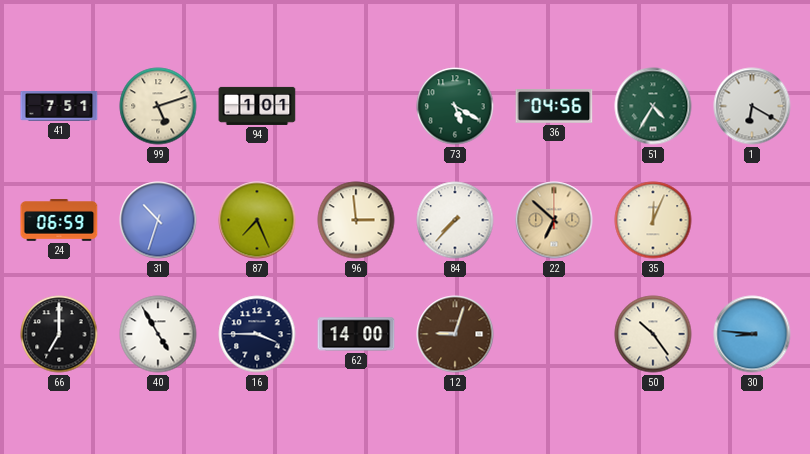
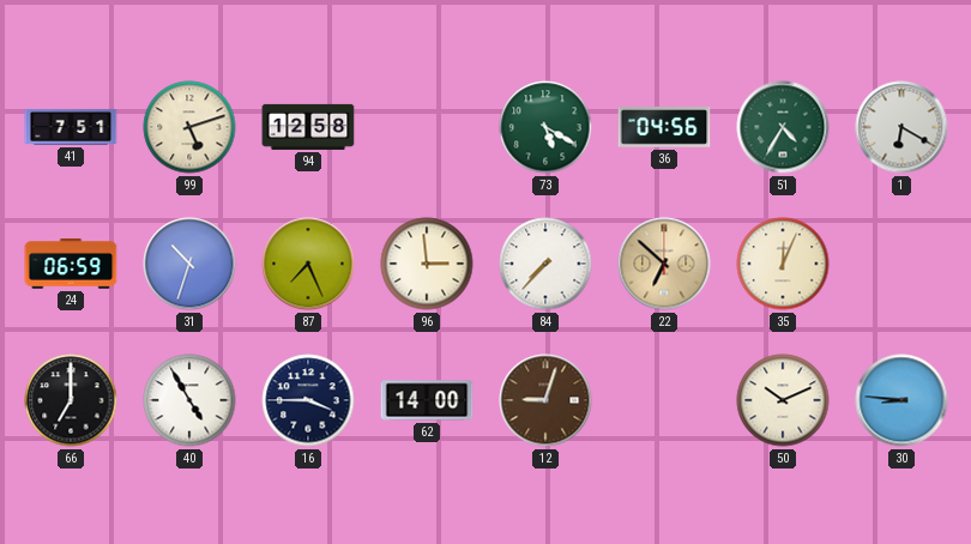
94: 1:01 -> 12:58 (308, 127)
50: 10:24 -> 10:11 (783, 400)
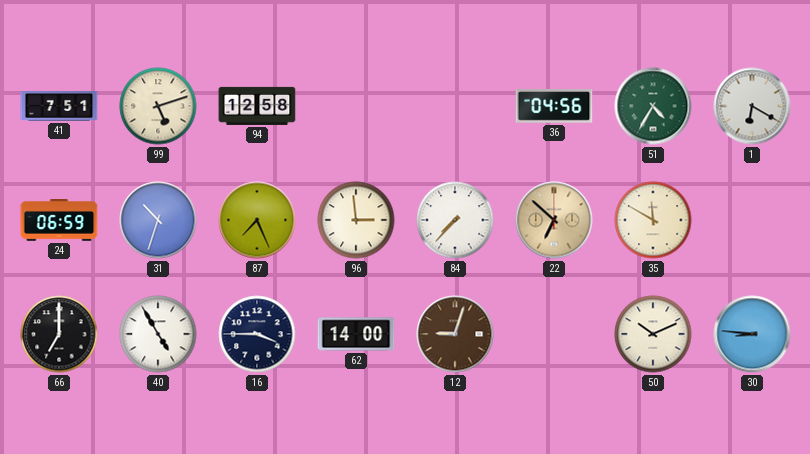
73: 5:20 -> none (545, 127)
35: 12:04 -> 11:50 (653, 220)
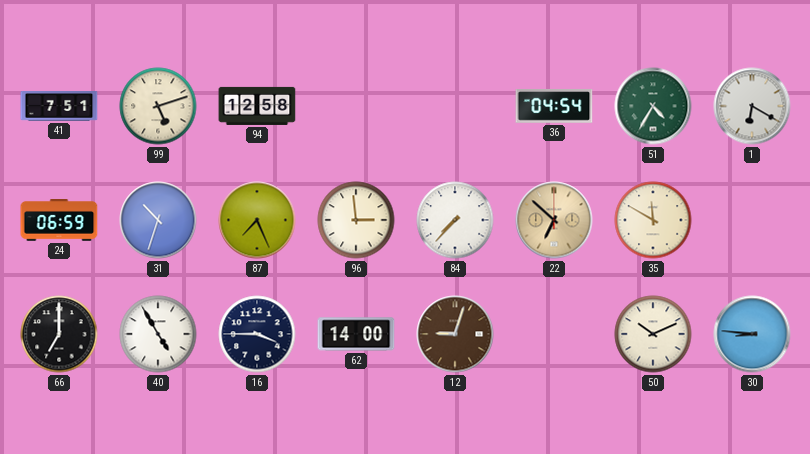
36: 04:56 -> 04:54 (554, 106)
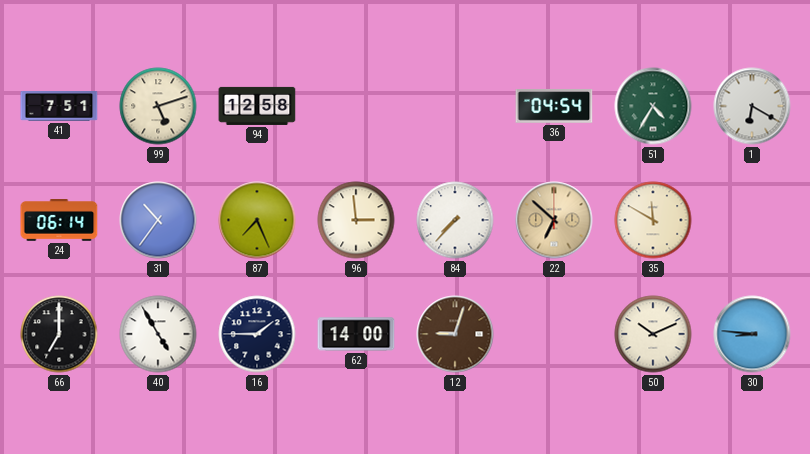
24: 06:59 -> 06:14 (59, 221)
31: 10:33 -> 10:36 (158, 220)
16: 3:45 -> 1:45 (257, 334)
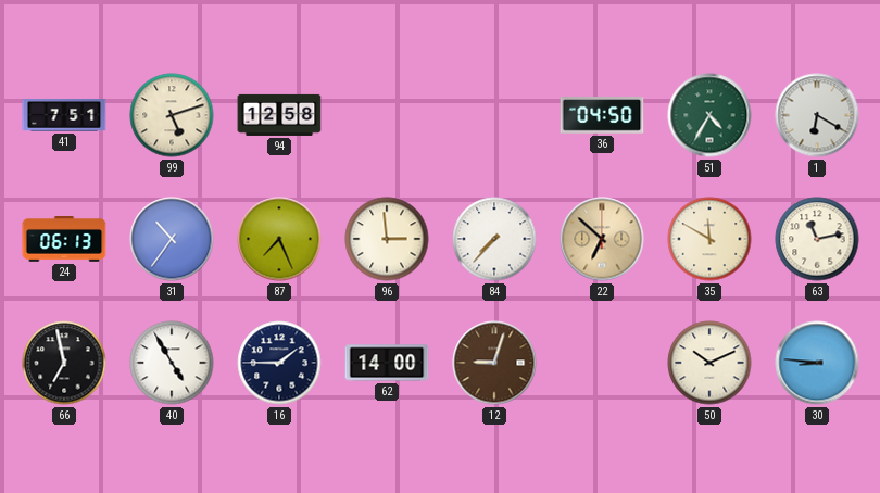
36: 04:54 -> 04:50 (602, 115)
24: 06:14 -> 06:13 (64, 240)
63: none -> 11:13 (817, 239)
66: 7:00 -> 6:58 (64, 363)
